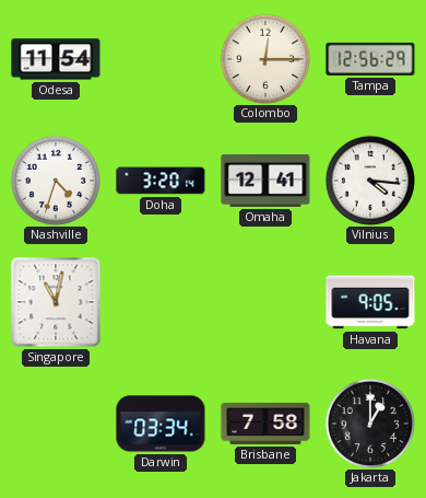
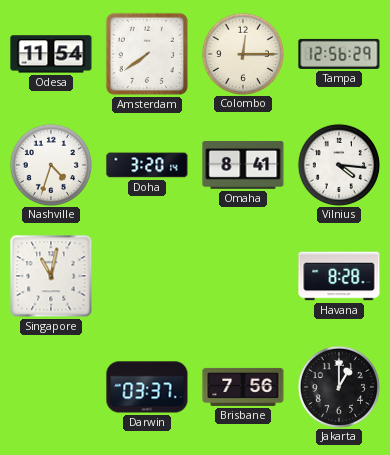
Amsterdam: none -> 7:39 (147, 54)
Omaha: 12:41 -> 8:41 (243, 165)
Havana: 9:05 -> 8:28 (339, 276)
Darwin: 03:34 -> 03:37 (147, 387)
Brisbane: 7:58 -> 7:56 (243, 387)
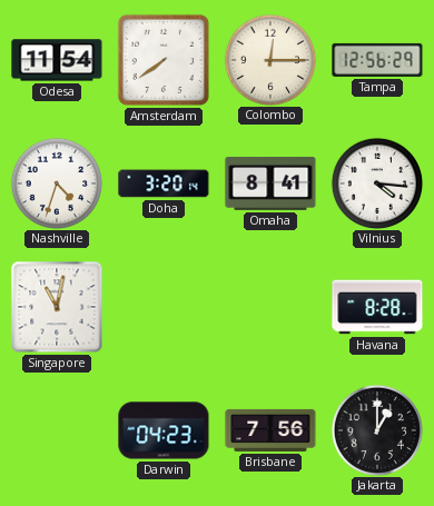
Darwin: 03:37 -> 04:23 (164, 430)
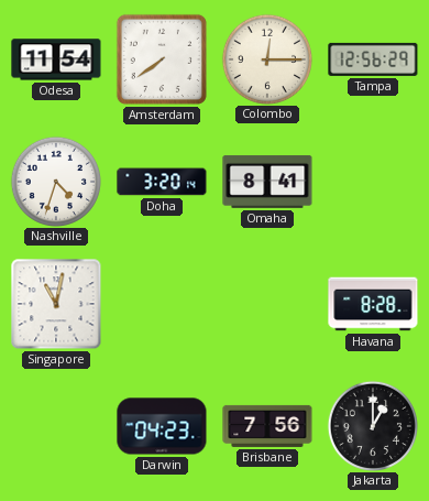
Vilnius: 4:16 -> none (376, 182)
